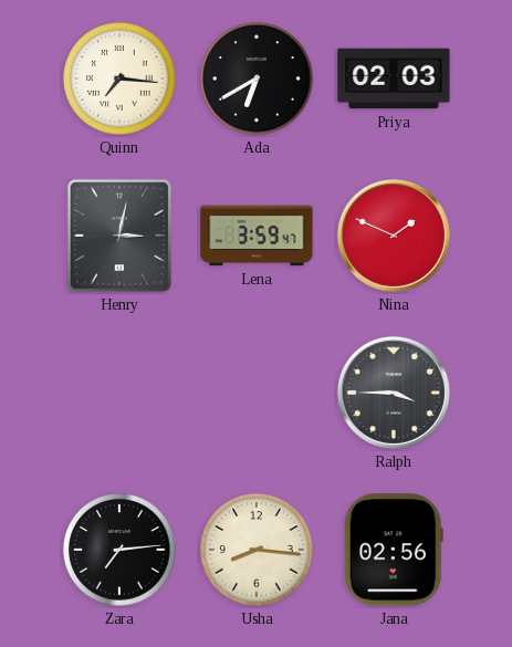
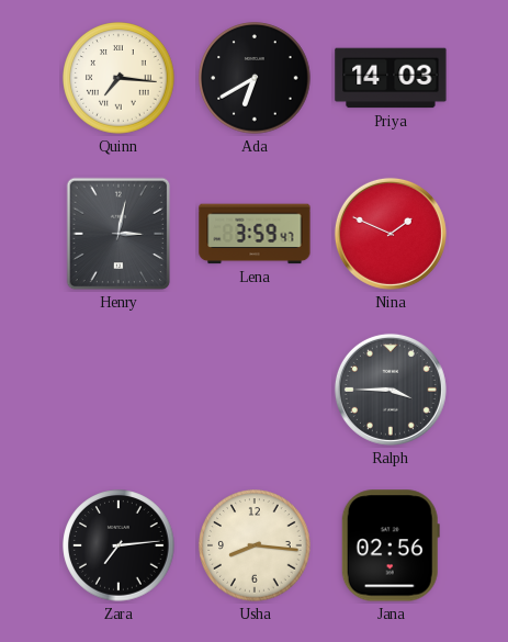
Priya: 02:03 -> 14:03 (391, 78)
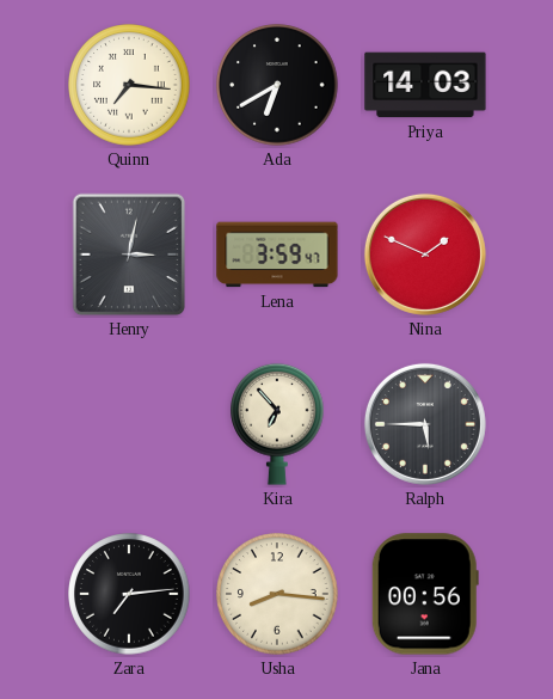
Kira: none -> 6:53 (277, 424)
Ralph: 3:45 -> 5:45 (425, 424)
Jana: 02:56 -> 00:56 (425, 594)
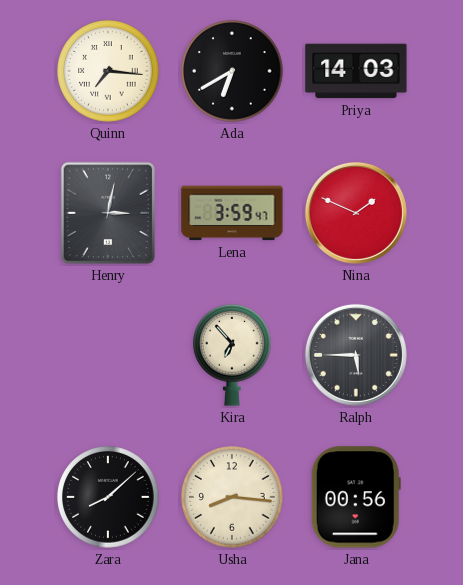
Zara: 7:14 -> 8:08 (108, 497)
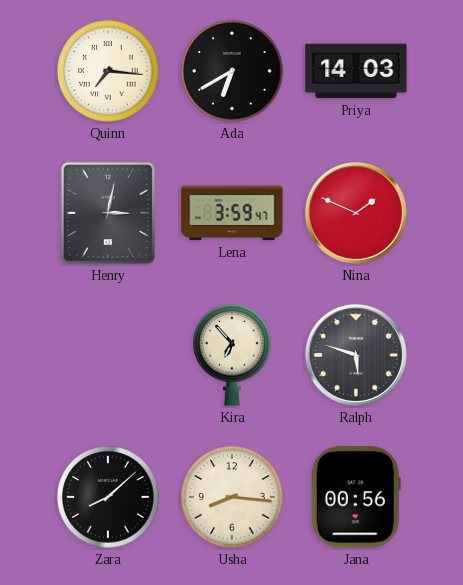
Ralph: 5:45 -> 5:48 (356, 355)
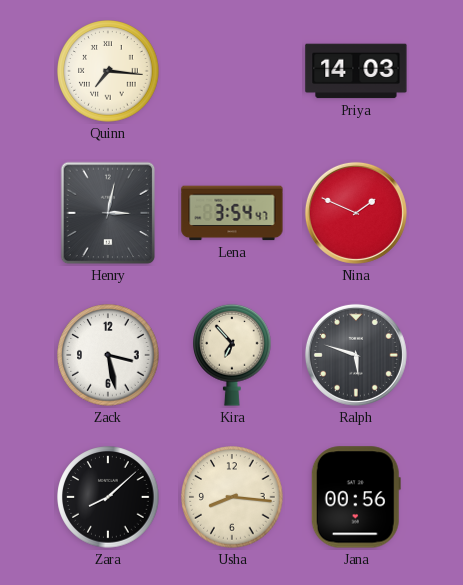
Ada: 6:40 -> none (232, 71)
Lena: 3:59 -> 3:54 (232, 213)
Zack: none -> 3:28 (108, 355)
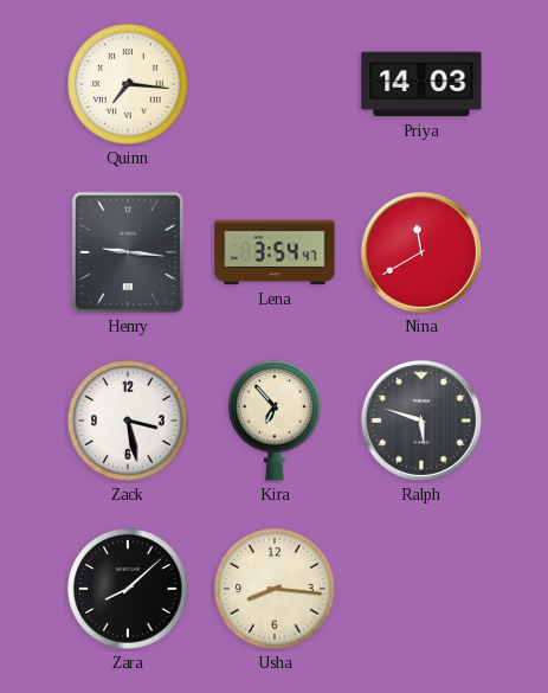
Henry: 3:02 -> 9:16 (128, 252)
Nina: 1:49 -> 11:40 (421, 252)
Jana: 00:56 -> none (356, 497)
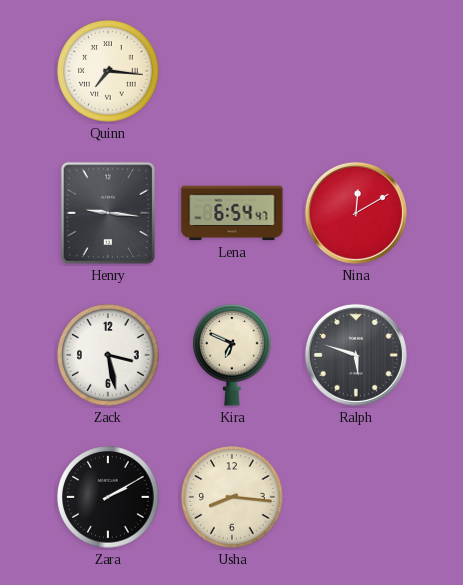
Priya: 14:03 -> none (421, 84)
Lena: 3:54 -> 6:54 (232, 213)
Nina: 11:40 -> 12:10 (356, 213)
Kira: 6:53 -> 6:49 (232, 355)
Zara: 8:08 -> 2:10 (108, 497)
